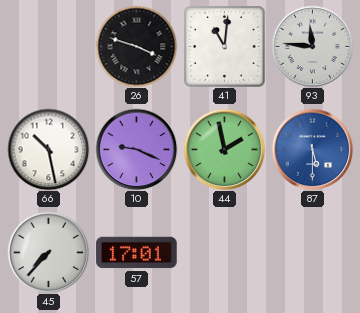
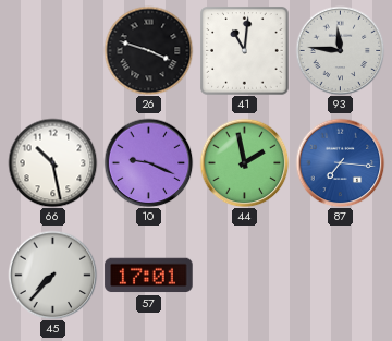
87: 5:30 -> 7:16 (340, 162)
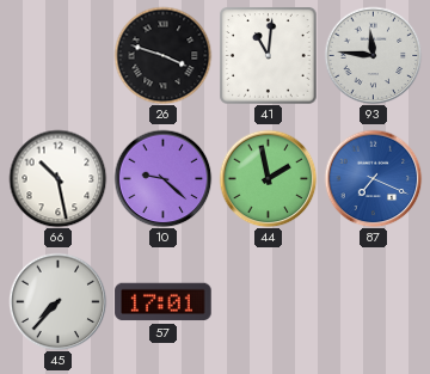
10: 9:19 -> 9:22 (162, 178)
87: 7:16 -> 7:19 (373, 178)
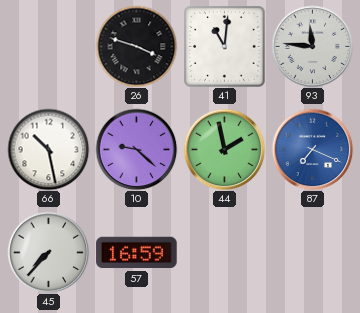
57: 17:01 -> 16:59 (137, 253)
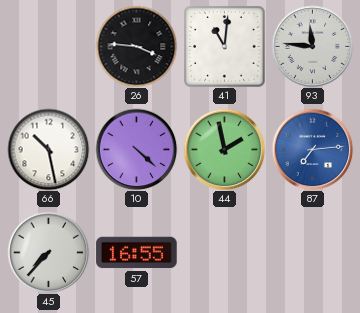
26: 3:48 -> 3:46 (136, 46)
10: 9:22 -> 4:22 (136, 149)
87: 7:19 -> 7:14 (312, 149)
57: 16:59 -> 16:55 (137, 253)
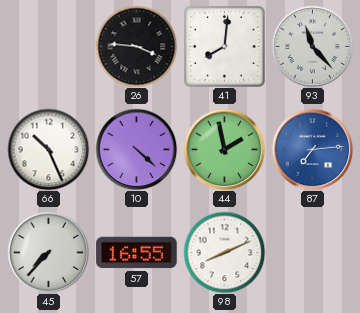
41: 11:01 -> 8:01 (225, 47)
93: 11:46 -> 11:23 (312, 46)
66: 10:28 -> 10:26 (48, 149)
98: none -> 8:11 (224, 252)
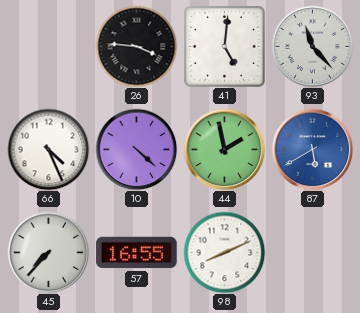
41: 8:01 -> 5:01 (225, 47)
66: 10:26 -> 4:26 (48, 149)
87: 7:14 -> 5:40 (312, 149)
